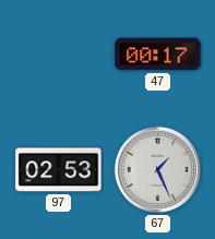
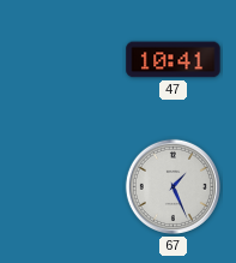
47: 00:17 -> 10:41 (174, 60)
97: 02:53 -> none (59, 170)
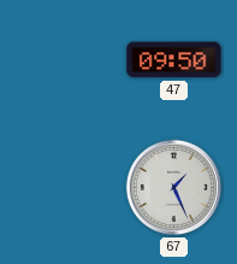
47: 10:41 -> 09:50 (174, 60)
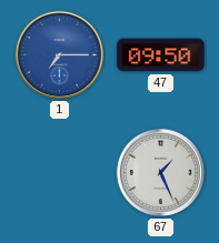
1: none -> 7:15 (59, 54)
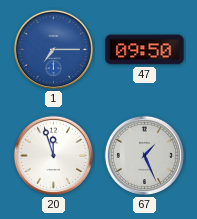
20: none -> 11:57 (53, 155)
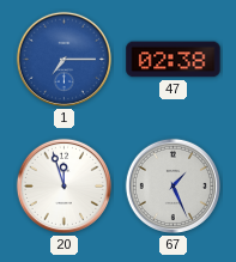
47: 09:50 -> 02:38 (174, 60)
